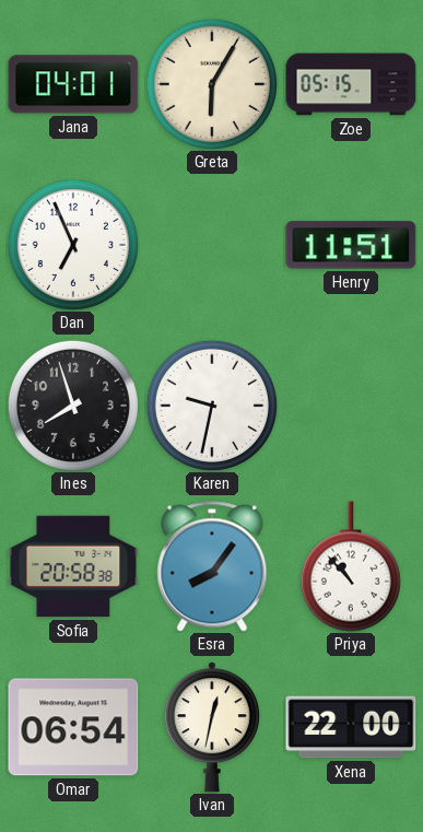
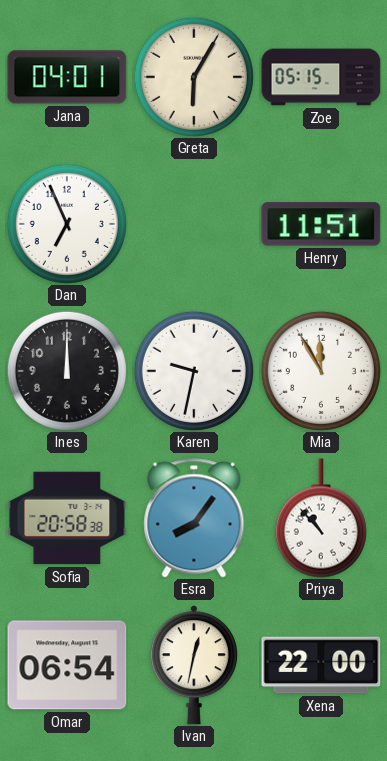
Ines: 7:57 -> 12:00 (67, 371)
Mia: none -> 11:55 (321, 371)
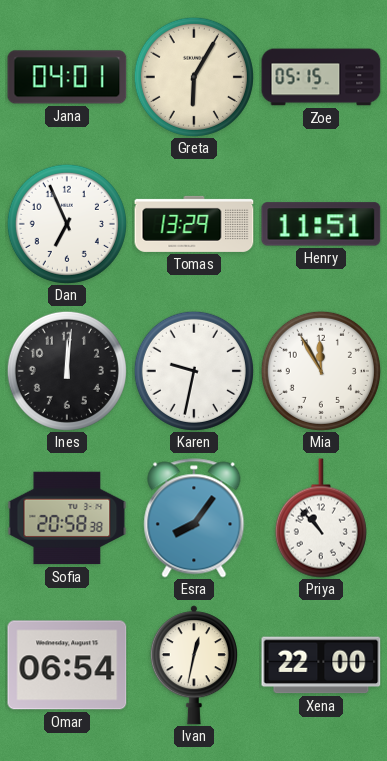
Tomas: none -> 13:29 (194, 224)
Ines: 12:00 -> 12:01 (67, 371)
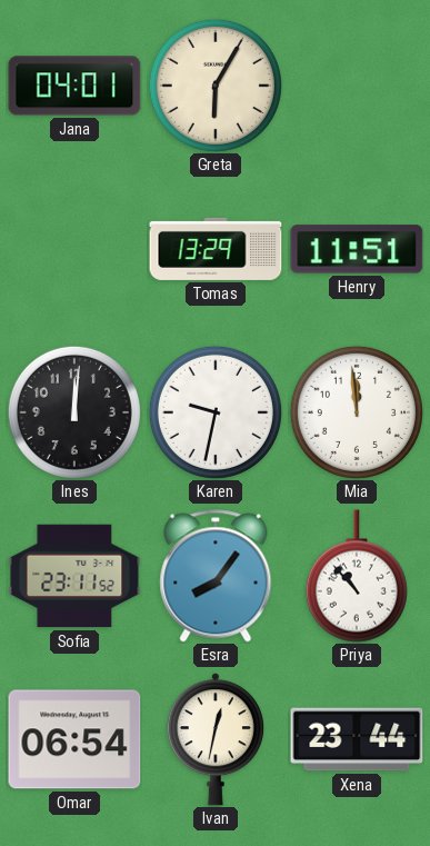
Zoe: 05:15 -> none (321, 77)
Dan: 6:56 -> none (67, 224)
Mia: 11:55 -> 11:59 (357, 412)
Sofia: 20:58 -> 23:11 (74, 576)
Xena: 22:00 -> 23:44 (357, 739)
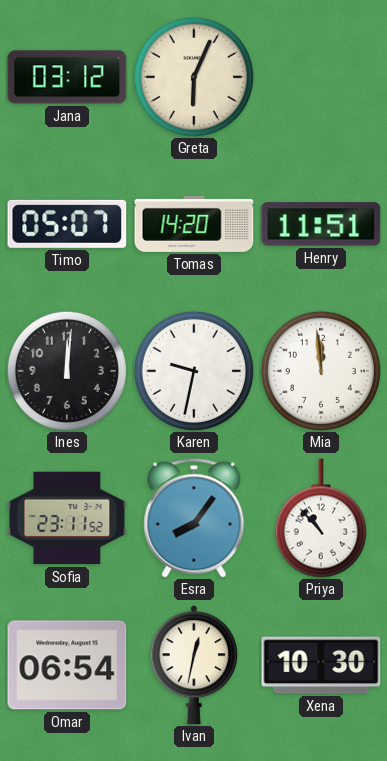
Jana: 04:01 -> 03:12 (67, 77)
Greta: 6:05 -> 6:04 (194, 77)
Timo: none -> 05:07 (67, 224)
Tomas: 13:29 -> 14:20 (194, 224)
Xena: 23:44 -> 10:30 (321, 665)
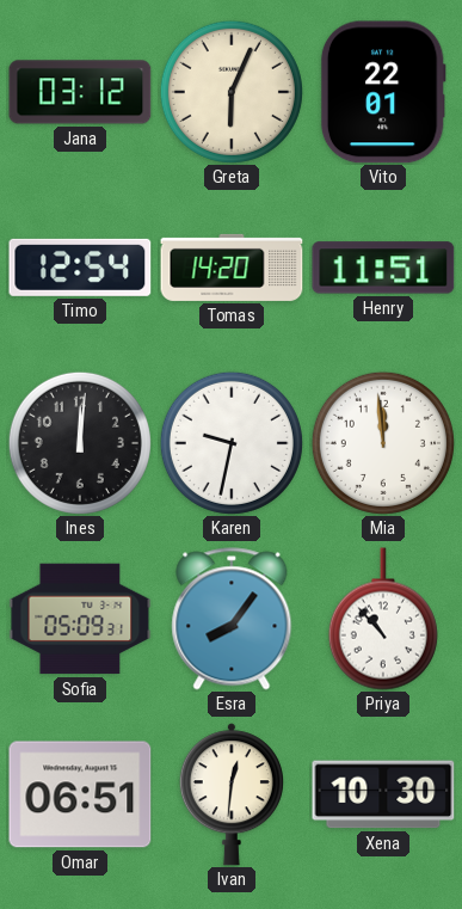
Vito: none -> 22:01 (383, 92)
Timo: 05:07 -> 12:54 (80, 268)
Sofia: 23:11 -> 05:09 (80, 619)
Omar: 06:54 -> 06:51 (80, 794)
Ivan: 12:32 -> 12:31 (232, 794)
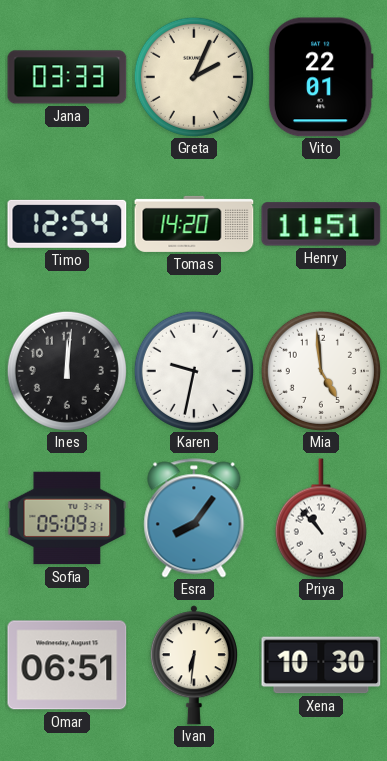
Jana: 03:12 -> 03:33 (67, 77)
Greta: 6:04 -> 2:04 (194, 77)
Mia: 11:59 -> 4:59 (321, 371)
Ivan: 12:31 -> 6:31 (194, 665)
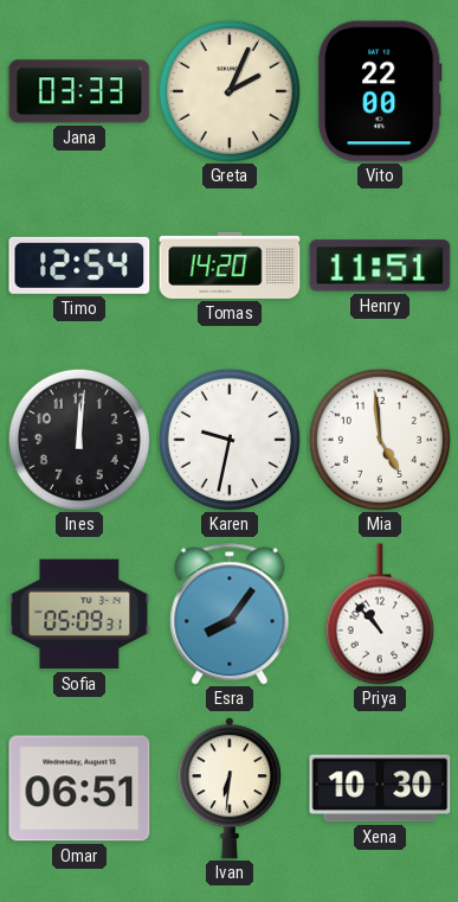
Vito: 22:01 -> 22:00 (380, 91)
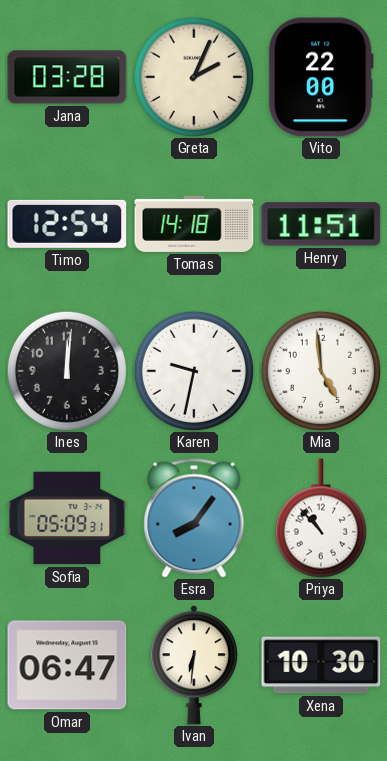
Jana: 03:33 -> 03:28 (67, 77)
Tomas: 14:20 -> 14:18 (194, 224)
Omar: 06:51 -> 06:47 (67, 665)
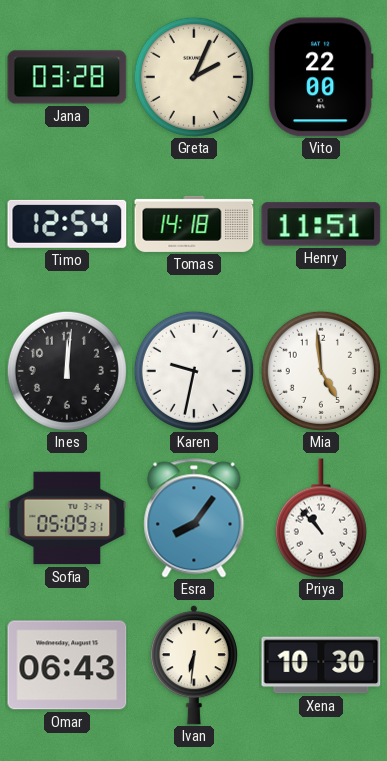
Omar: 06:47 -> 06:43 (67, 665)
